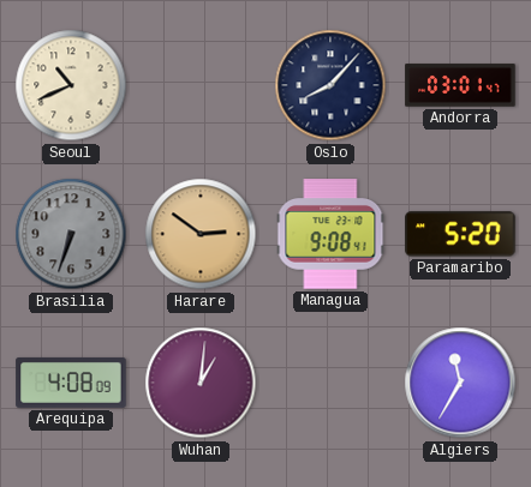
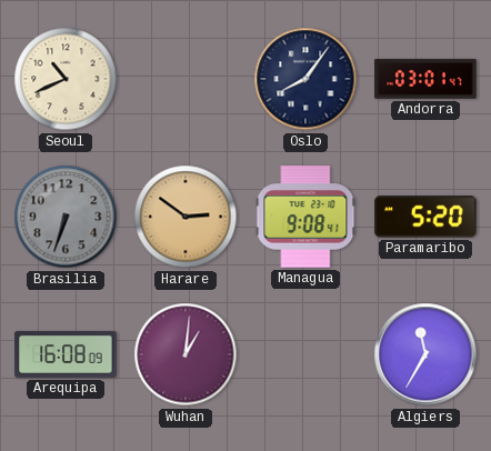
Oslo: 8:07 -> 8:06 (305, 79)
Arequipa: 4:08 -> 16:08 (66, 354)
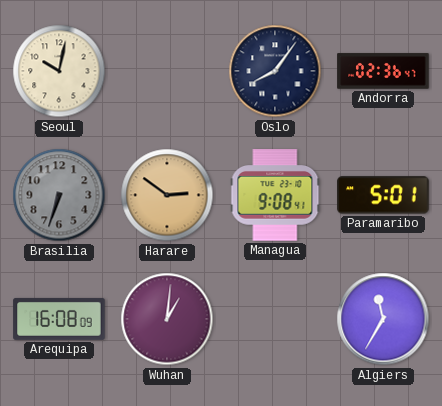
Seoul: 10:41 -> 10:02 (59, 71)
Andorra: 03:01 -> 02:36 (383, 71)
Paramaribo: 5:20 -> 5:01 (383, 195)
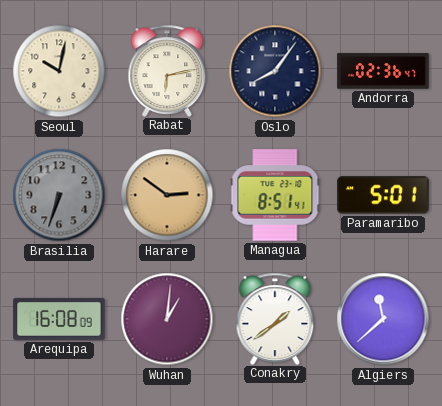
Rabat: none -> 6:13 (167, 70)
Managua: 9:08 -> 8:51 (275, 195)
Conakry: none -> 1:39 (275, 318)
Algiers: 11:35 -> 11:38 (383, 319)
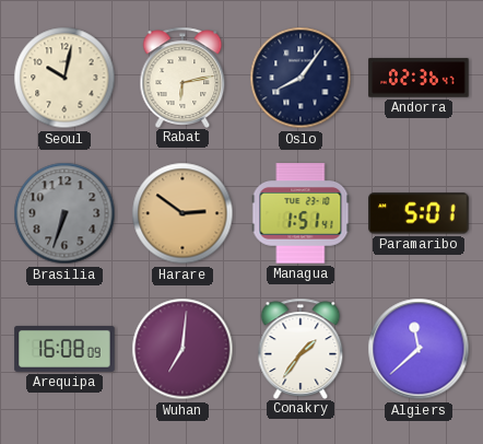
Managua: 8:51 -> 1:51 (301, 213)
Wuhan: 1:01 -> 7:01 (182, 349)
Conakry: 1:39 -> 1:36 (301, 348)
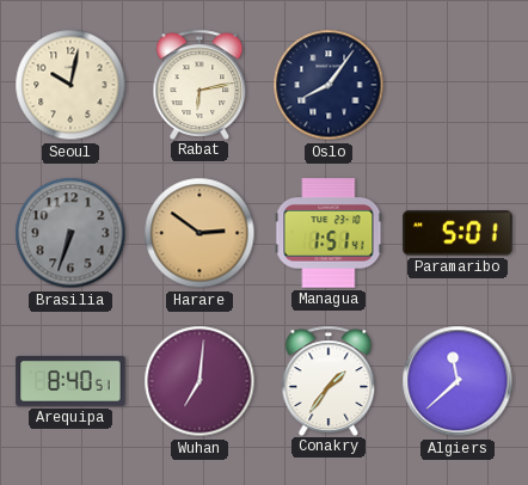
Andorra: 02:36 -> none (419, 78)
Arequipa: 16:08 -> 8:40 (70, 381)
